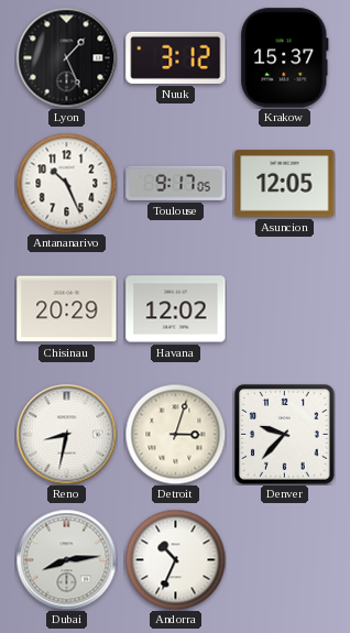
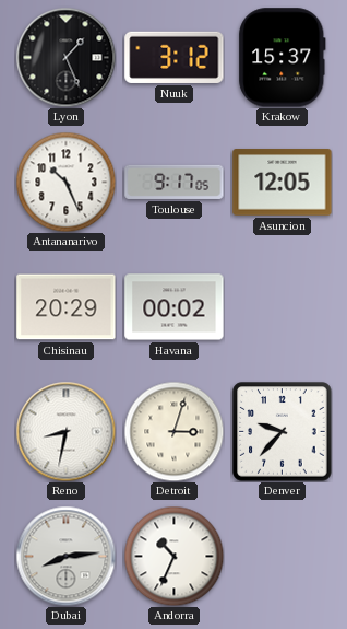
Havana: 12:02 -> 00:02 (175, 307)
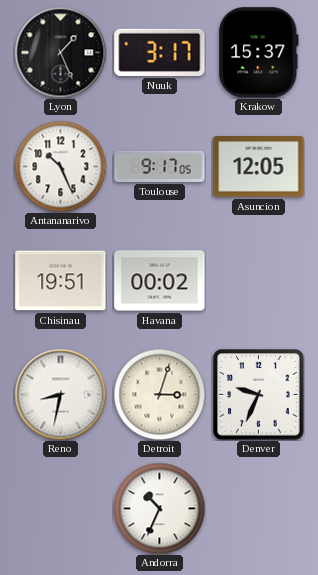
Nuuk: 3:12 -> 3:17 (160, 52)
Chisinau: 20:29 -> 19:51 (61, 281)
Denver: 9:37 -> 9:34 (259, 395)
Dubai: 8:14 -> none (65, 556)
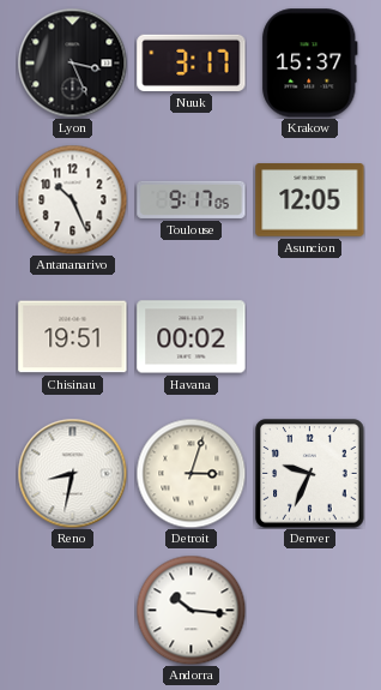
Lyon: 1:26 -> 3:26 (72, 62)
Andorra: 10:34 -> 10:16 (190, 610)
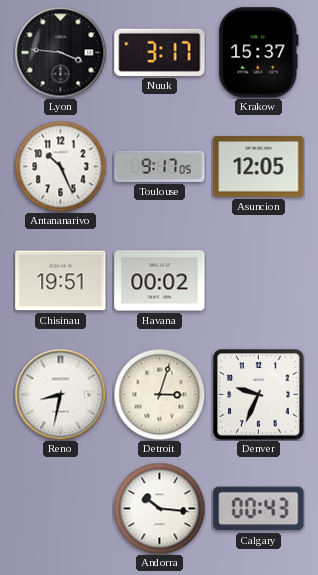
Lyon: 3:26 -> 3:46 (60, 52)
Calgary: none -> 00:43 (259, 509)
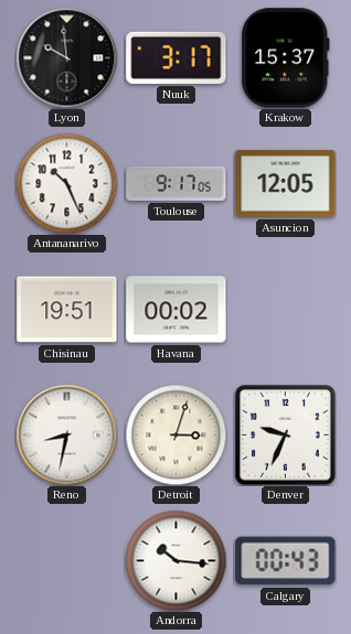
Lyon: 3:46 -> 9:59 (66, 57)
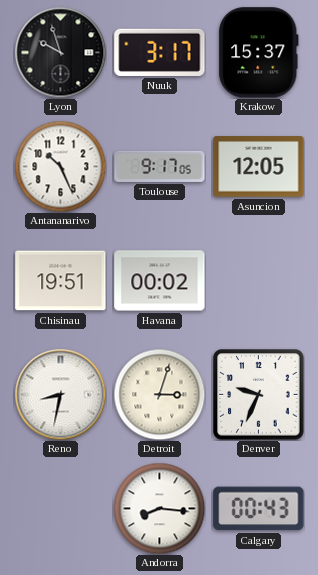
Lyon: 9:59 -> 9:57 (60, 52)
Andorra: 10:16 -> 8:16 (159, 508)
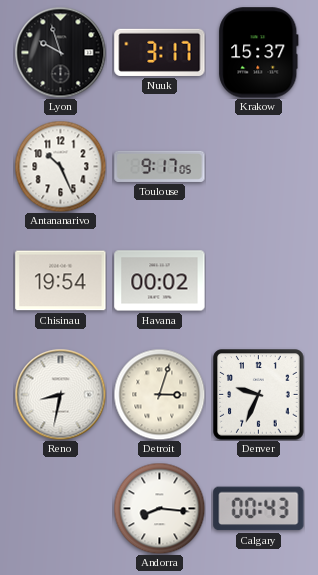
Asuncion: 12:05 -> none (259, 167)
Chisinau: 19:51 -> 19:54 (61, 281)
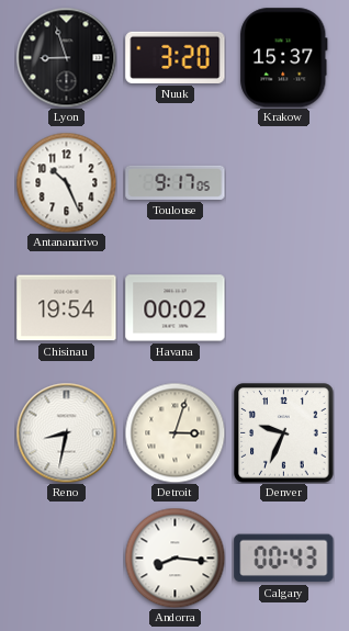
Lyon: 9:57 -> 8:57 (66, 57)
Nuuk: 3:17 -> 3:20 (176, 57)
